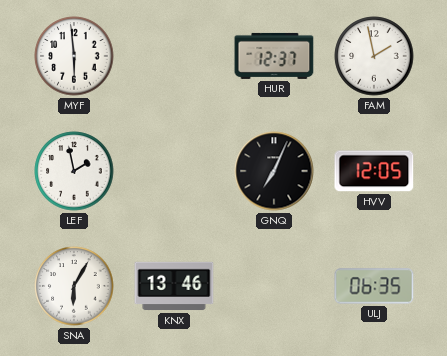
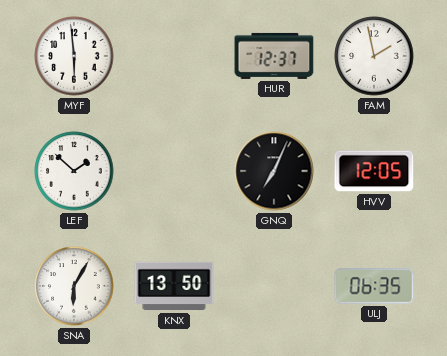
LEF: 1:58 -> 1:52 (74, 171)
KNX: 13:46 -> 13:50 (174, 286)
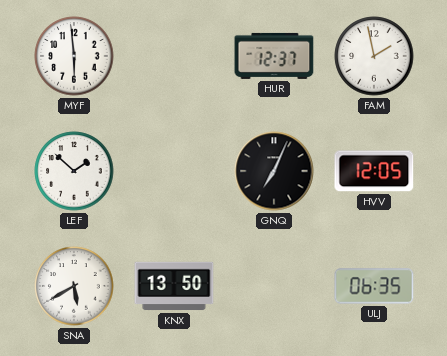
SNA: 6:05 -> 5:40 (74, 286)
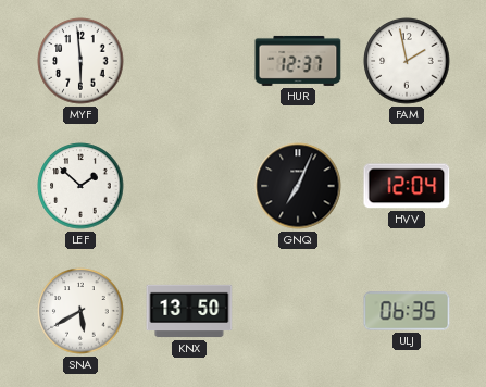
HVV: 12:05 -> 12:04 (407, 186)
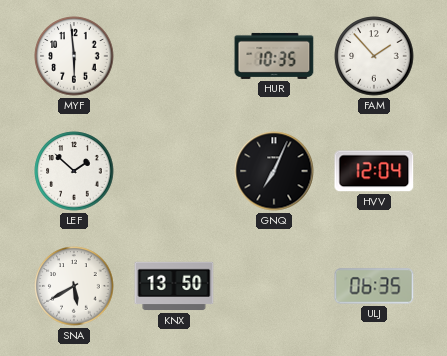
HUR: 12:37 -> 10:35 (274, 56)
FAM: 1:58 -> 1:53 (374, 56)
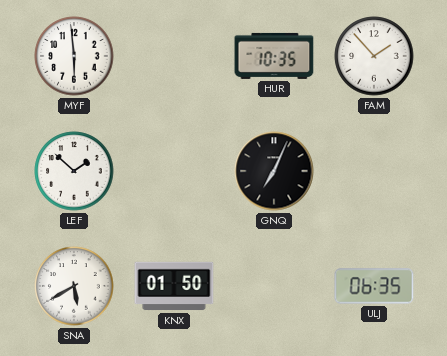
HVV: 12:04 -> none (374, 171)
KNX: 13:50 -> 01:50 (174, 286)
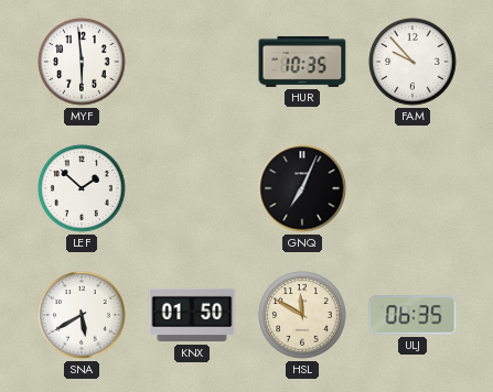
FAM: 1:53 -> 9:53 (412, 62)
HSL: none -> 11:50 (302, 315)
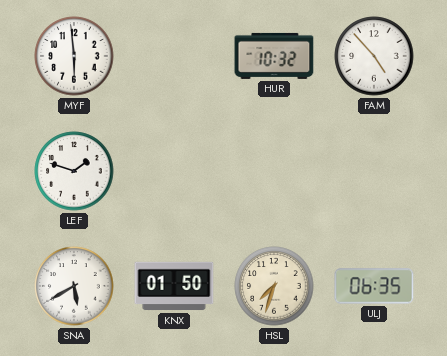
HUR: 10:35 -> 10:32 (274, 56)
FAM: 9:53 -> 4:53 (374, 56)
LEF: 1:52 -> 1:48 (74, 171)
GNQ: 7:04 -> none (302, 188)
HSL: 11:50 -> 7:33 (274, 286)
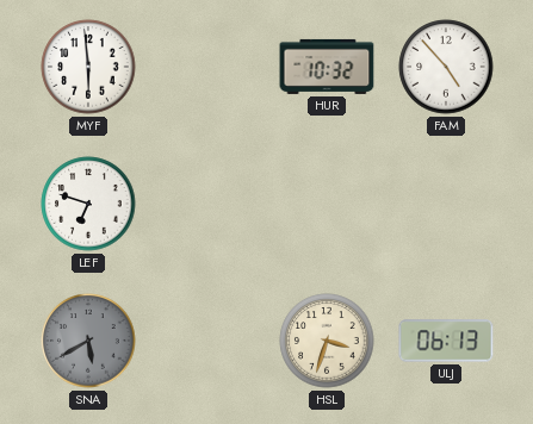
LEF: 1:48 -> 6:48 (88, 204)
SNA dial: white -> grey (88, 341)
KNX: 01:50 -> none (174, 286)
HSL: 7:33 -> 3:33 (327, 341)
ULJ: 06:35 -> 06:13 (446, 341)
